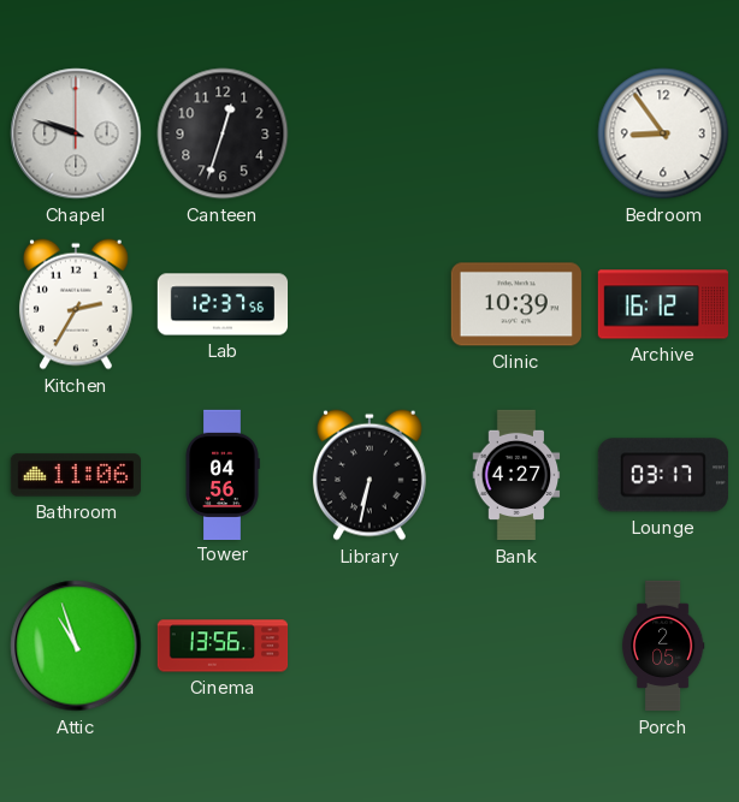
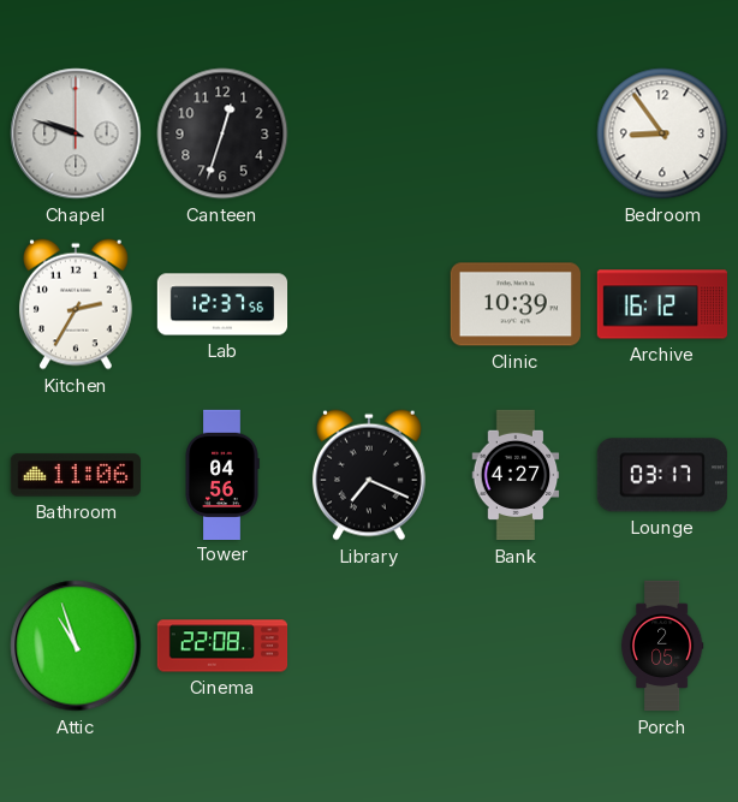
Library: 6:32 -> 7:19 (369, 475)
Cinema: 13:56 -> 22:08 (222, 646)
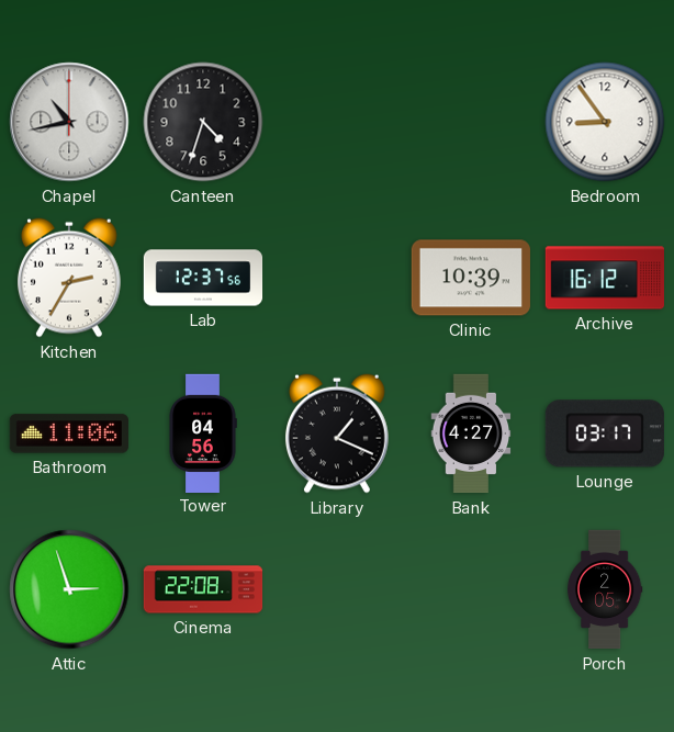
Chapel: 9:48 -> 10:43 (69, 122)
Canteen: 12:33 -> 4:33 (203, 122)
Library: 7:19 -> 1:19 (337, 433)
Attic: 10:57 -> 2:57 (69, 589)
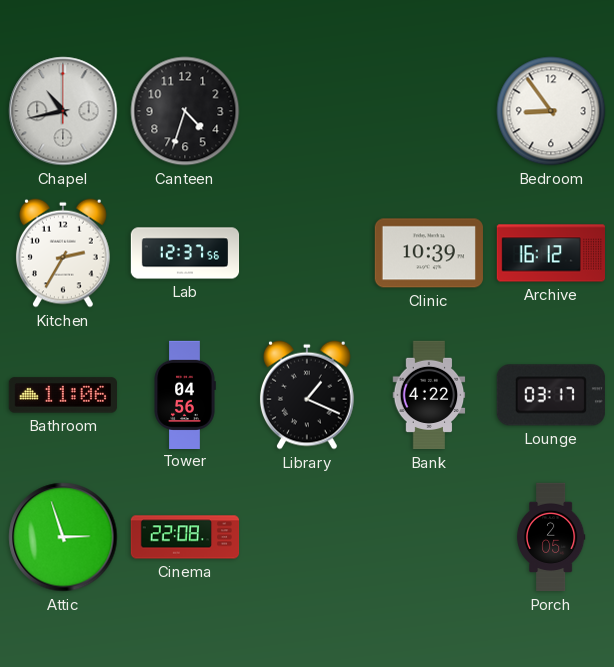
Bank: 4:27 -> 4:22 (429, 395)
